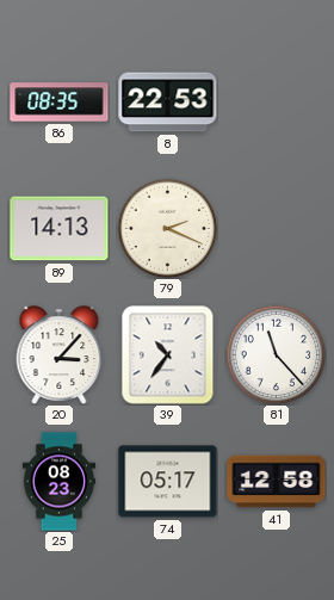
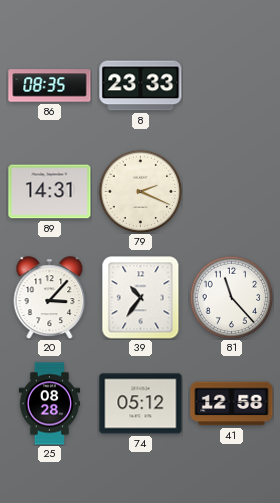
8: 22:53 -> 23:33 (141, 86)
89: 14:13 -> 14:31 (50, 192)
25: 08:23 -> 08:28 (50, 404)
74: 05:17 -> 05:12 (141, 404)
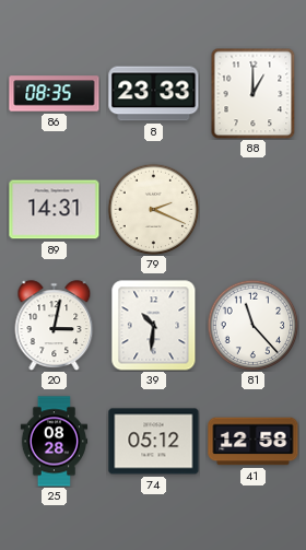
88: none -> 1:00 (254, 93)
20: 3:07 -> 3:02 (55, 326)
39: 10:36 -> 10:31 (154, 325)
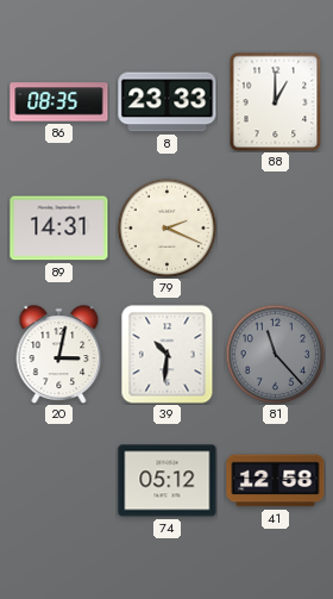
81 dial: white -> grey (275, 354)
25: 08:28 -> none (55, 442)
